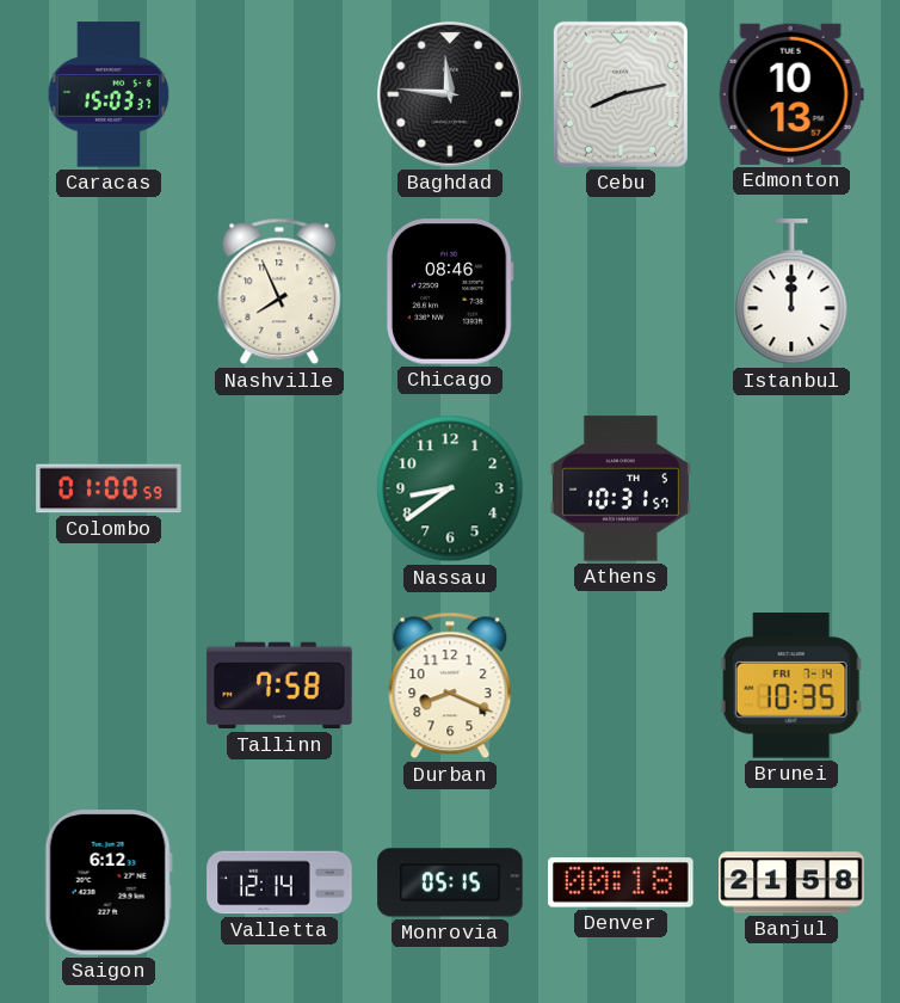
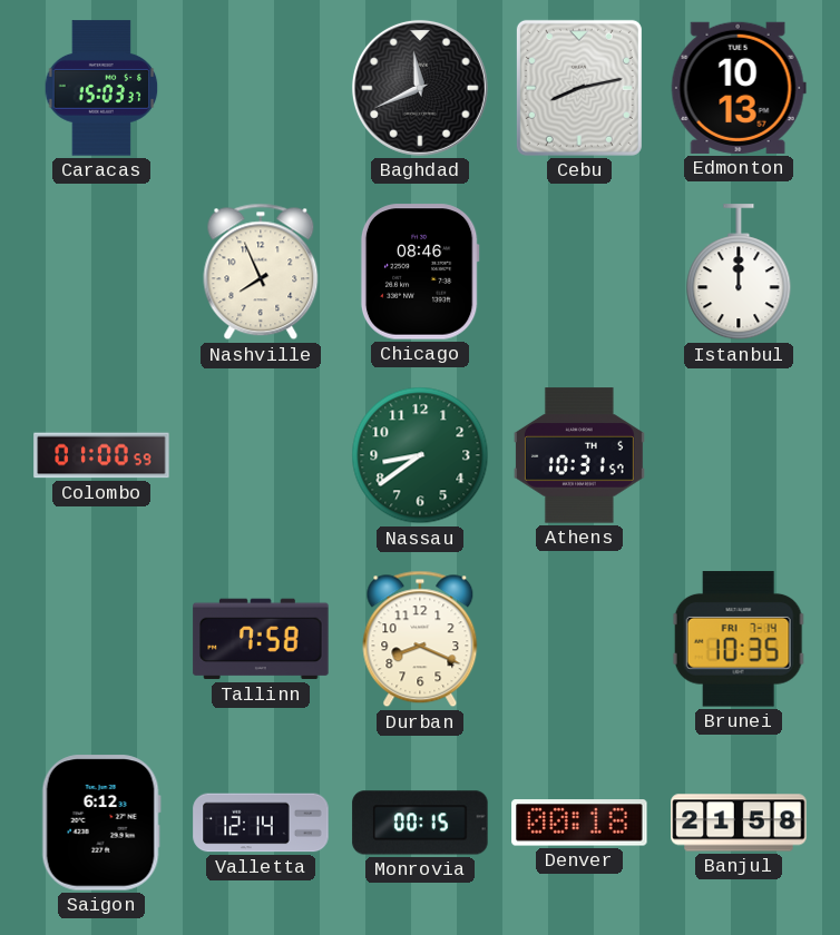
Baghdad: 11:46 -> 11:41 (420, 88)
Monrovia: 05:15 -> 00:15 (420, 823)
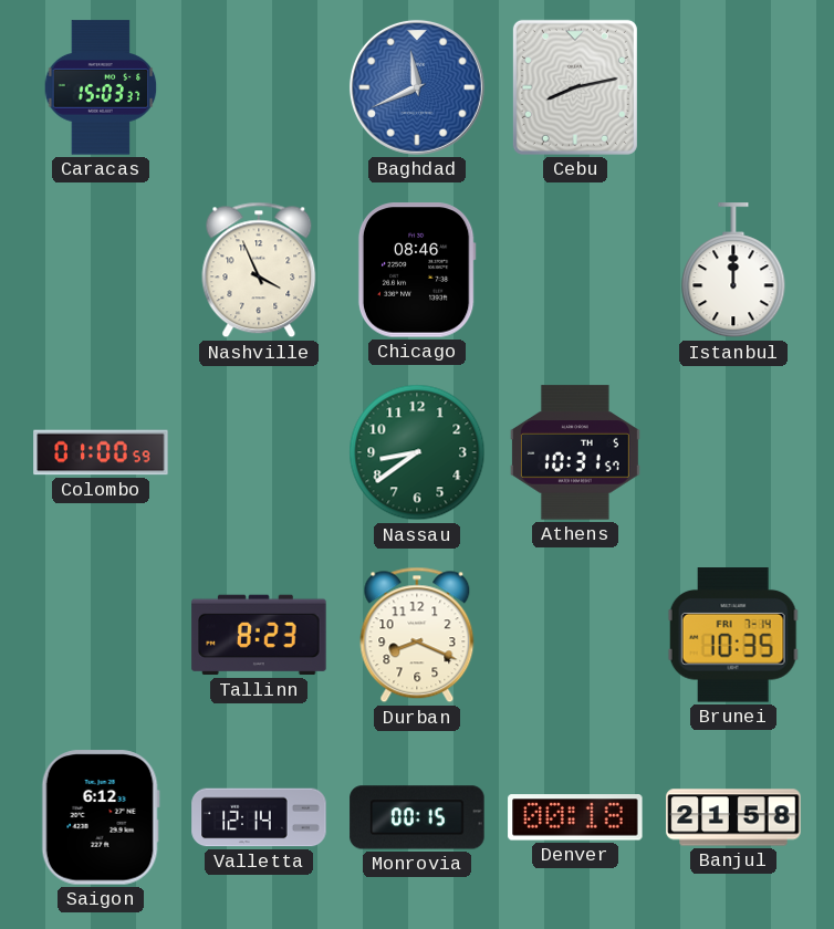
Baghdad dial: black -> blue (417, 87)
Edmonton: 10:13 -> none (739, 88)
Nashville: 7:56 -> 3:56 (259, 270)
Tallinn: 7:58 -> 8:23 (259, 635)
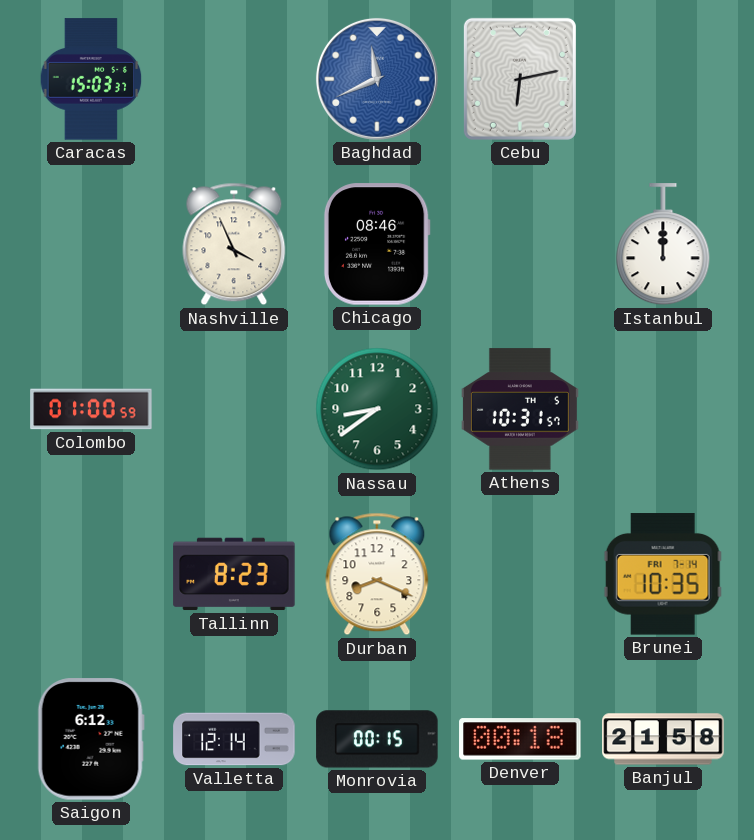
Cebu: 8:13 -> 6:13 (520, 79)
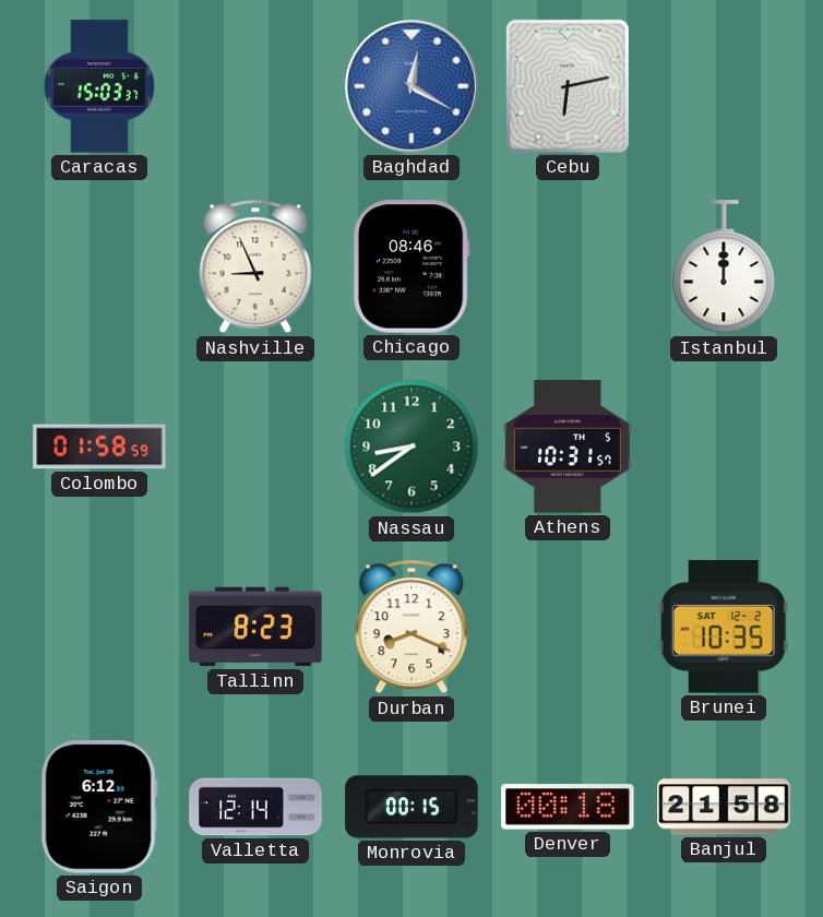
Baghdad: 11:41 -> 12:20 (411, 86)
Nashville: 3:56 -> 8:56 (255, 266)
Colombo: 01:00 -> 01:58 (99, 446)
Brunei date: FRI 7-14 -> SAT 12-2 (724, 627)
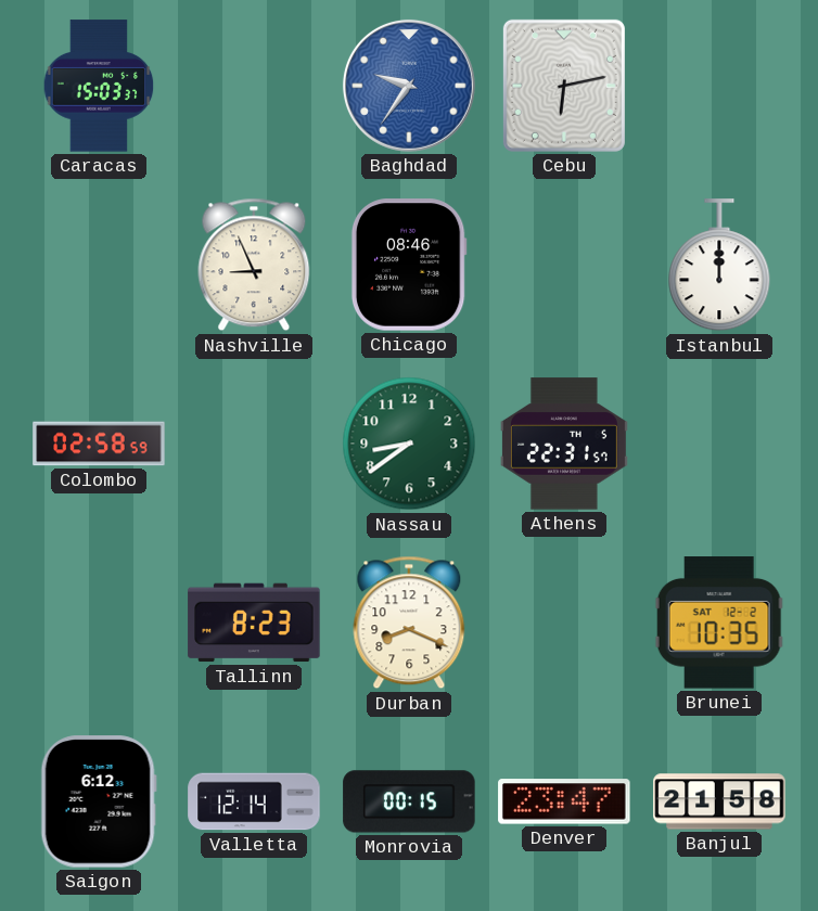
Baghdad: 12:20 -> 9:36 (409, 86)
Colombo: 01:58 -> 02:58 (99, 444)
Athens: 10:31 -> 22:31 (564, 444)
Denver: 00:18 -> 23:47 (564, 801)
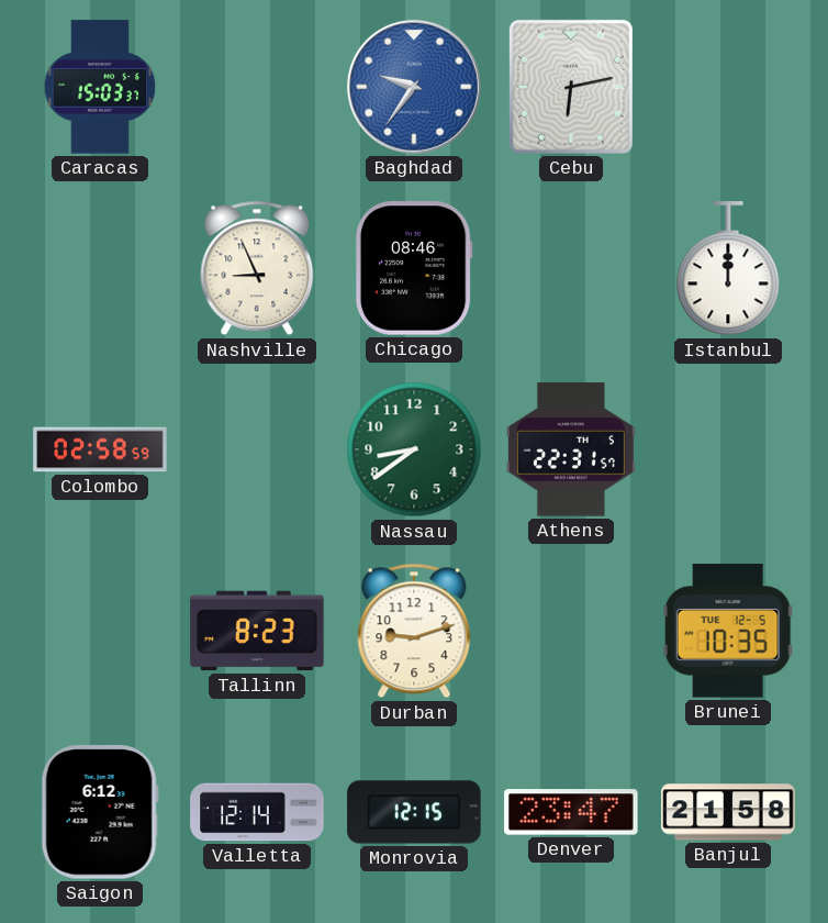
Durban: 8:19 -> 9:12 (414, 631)
Brunei date: SAT 12-2 -> TUE 12-5 (728, 631)
Monrovia: 00:15 -> 12:15 (414, 812)
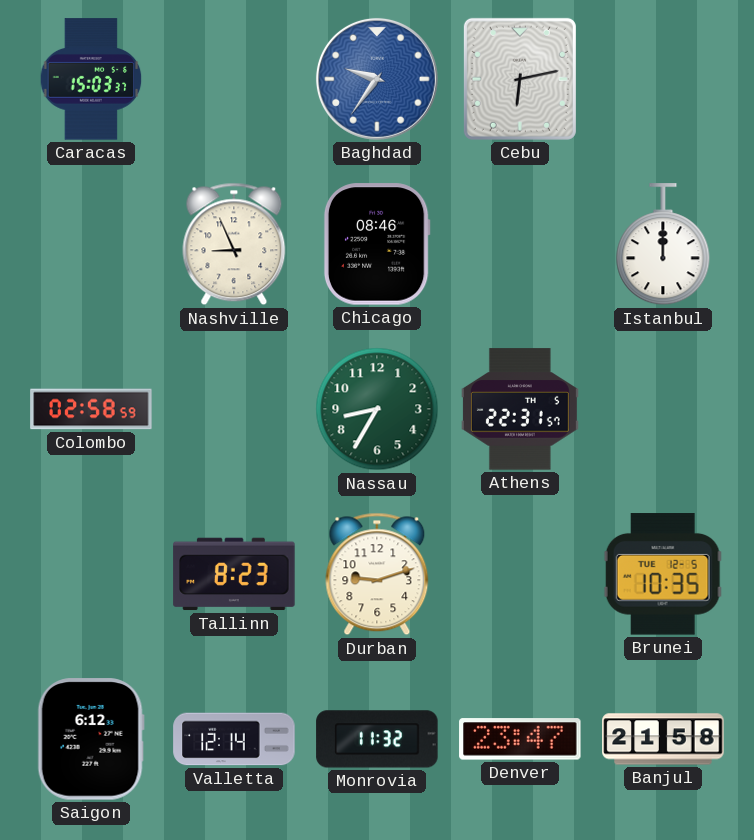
Nassau: 8:39 -> 8:35 (377, 409)
Monrovia: 12:15 -> 11:32 (377, 739)
